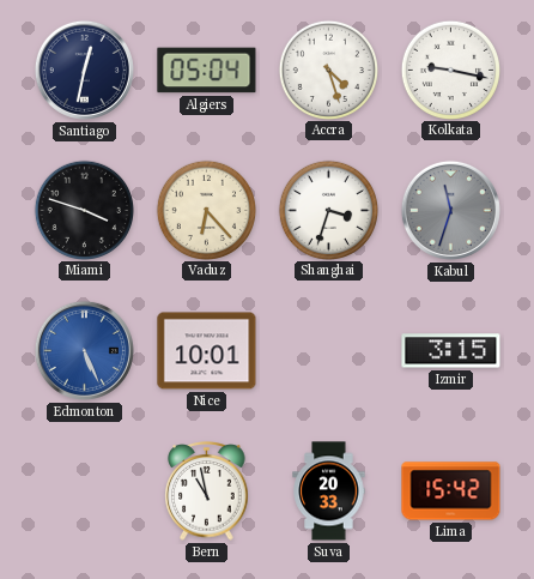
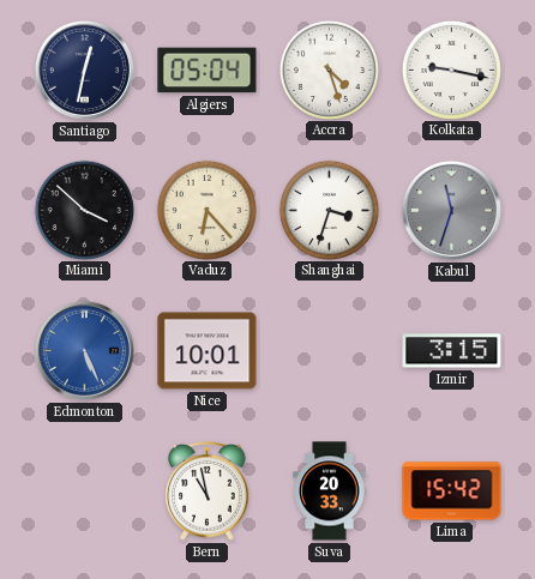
Miami: 3:48 -> 3:52 (84, 210)
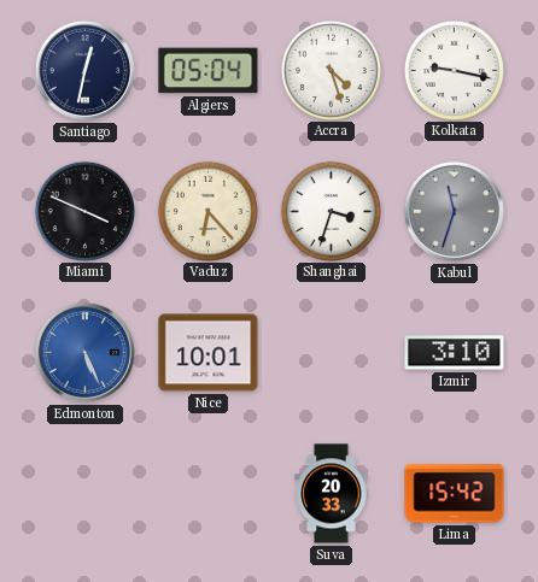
Miami: 3:52 -> 3:49 (84, 211)
Izmir: 3:15 -> 3:10 (455, 353)
Bern: 10:58 -> none (208, 491)
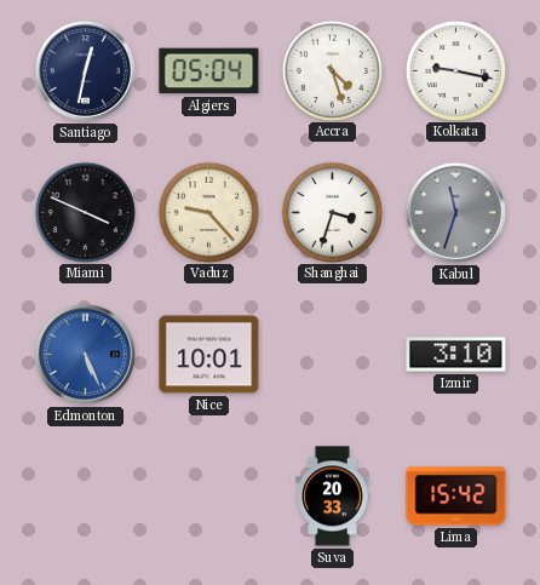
Vaduz: 6:23 -> 9:23 (208, 212)
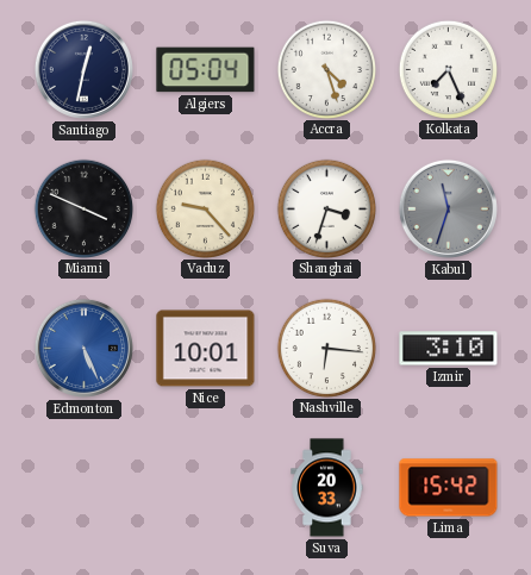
Kolkata: 9:17 -> 7:26 (448, 69)
Nashville: none -> 6:16 (326, 348)
